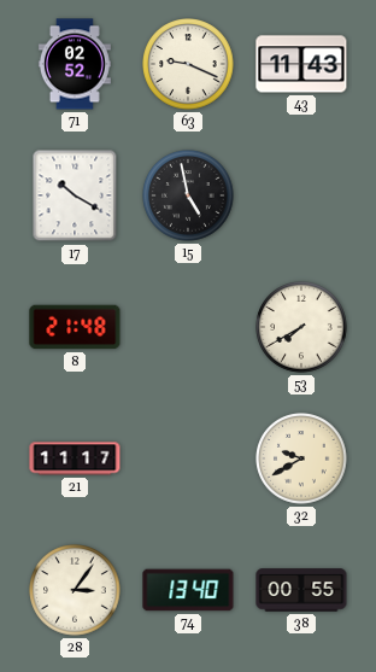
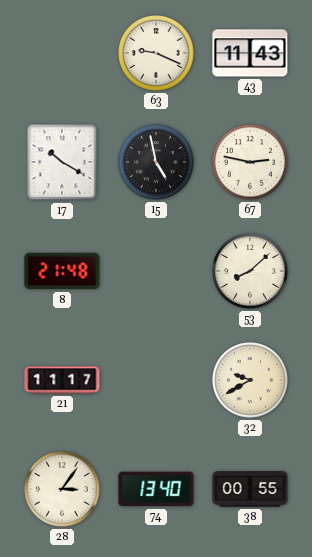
71: 02:52 -> none (75, 64)
67: none -> 2:47 (250, 162)
53: 7:40 -> 8:08 (250, 271)
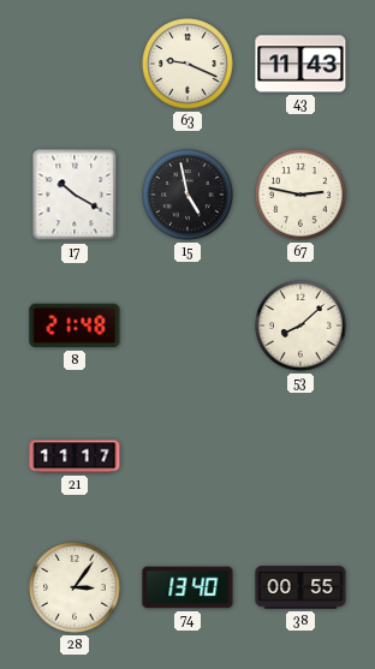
32: 9:40 -> none (250, 380)
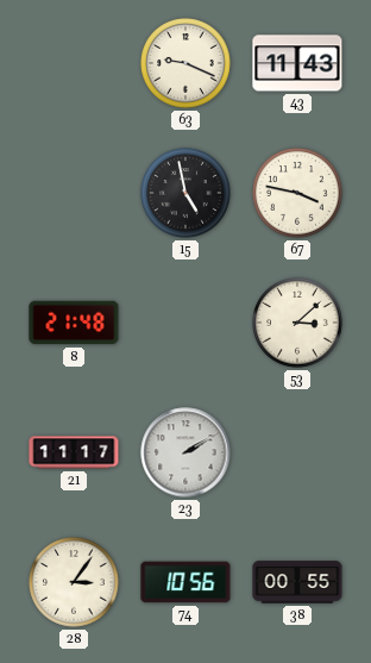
17: 10:20 -> none (75, 195)
67: 2:47 -> 3:47 (297, 193)
53: 8:08 -> 3:08 (297, 323)
23: none -> 2:10 (185, 452)
74: 13:40 -> 10:56 (185, 582)
